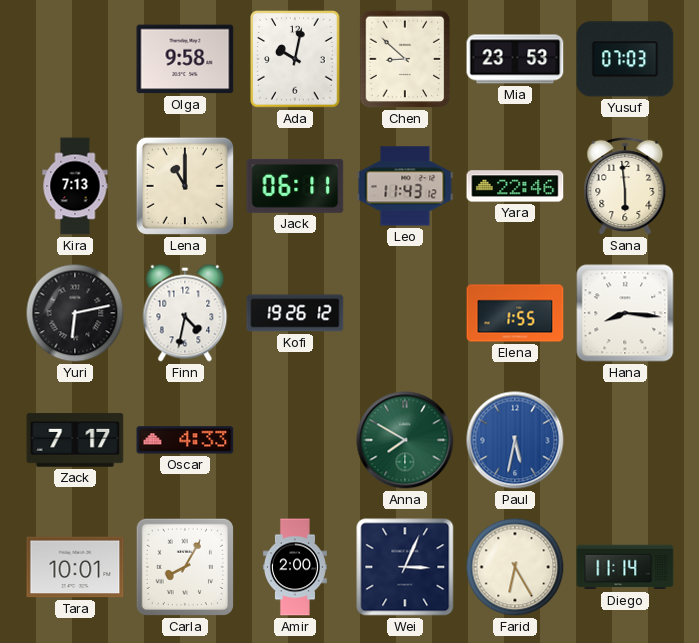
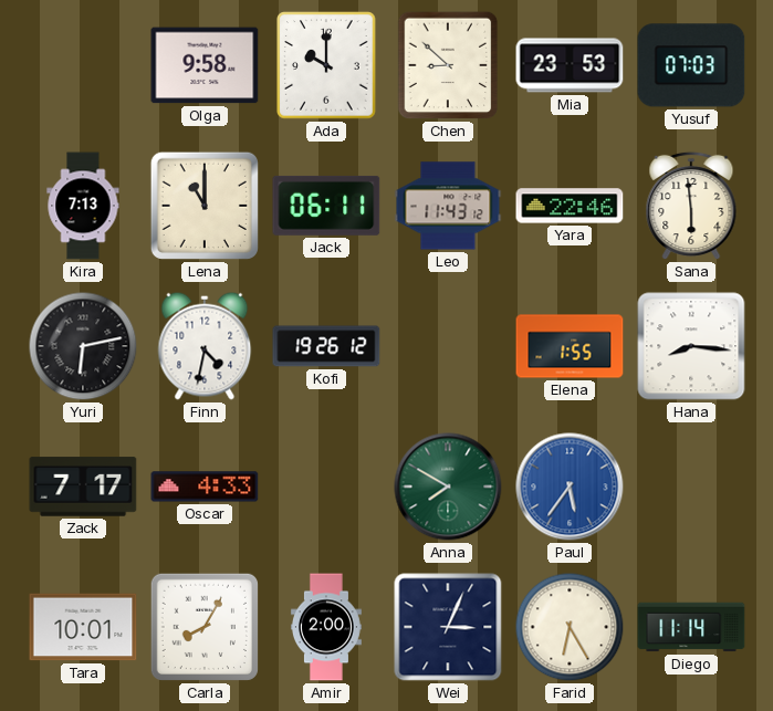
Ada: 10:02 -> 10:00 (326, 65)
Paul: 5:32 -> 5:36 (570, 487)
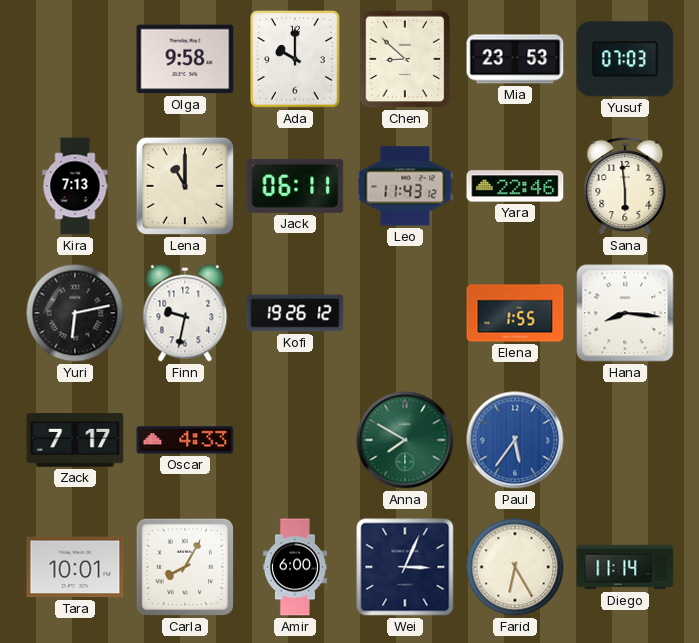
Finn: 4:32 -> 9:32 (185, 313)
Amir: 2:00 -> 6:00 (295, 567)
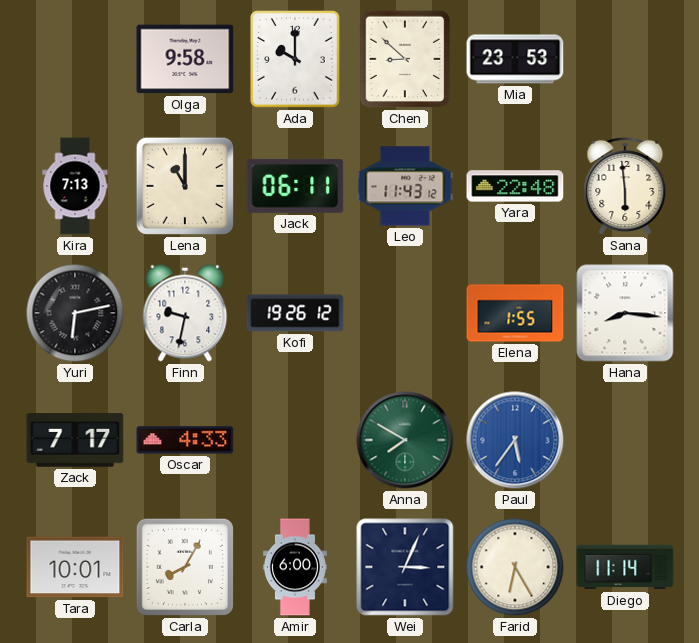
Yusuf: 07:03 -> none (625, 59)
Yara: 22:46 -> 22:48 (515, 186)
